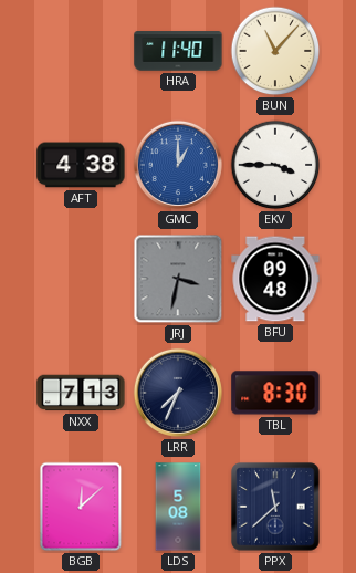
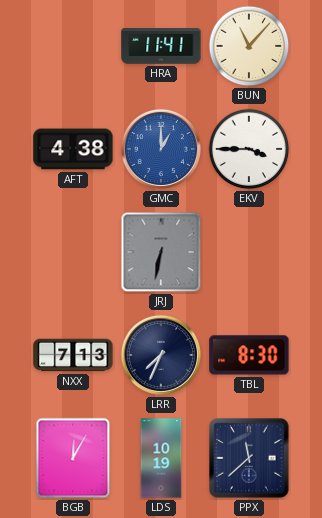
HRA: 11:40 -> 11:41 (161, 46)
JRJ: 3:32 -> 6:32 (161, 252)
BFU: 09:48 -> none (275, 279)
BGB: 12:08 -> 12:05 (73, 458)
LDS: 5:08 -> 10:19 (161, 458)
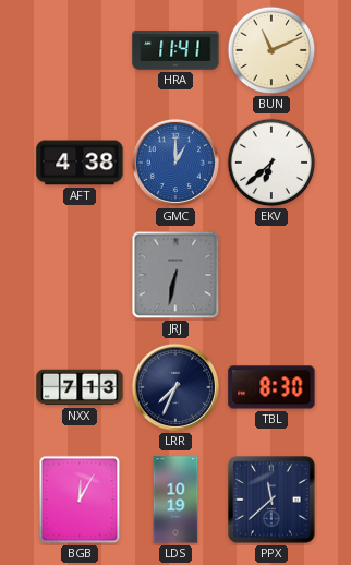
BUN: 11:07 -> 11:11 (271, 50)
EKV: 3:45 -> 6:38 (271, 163)
